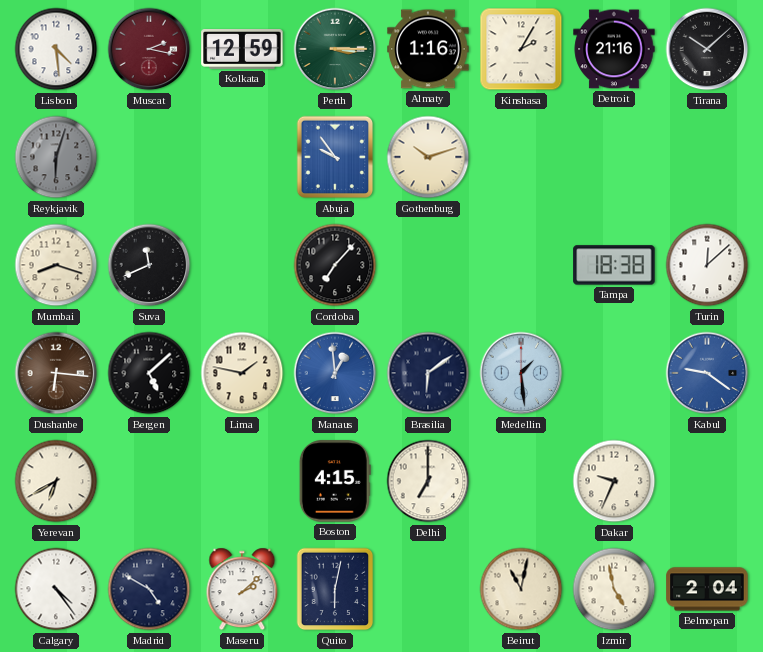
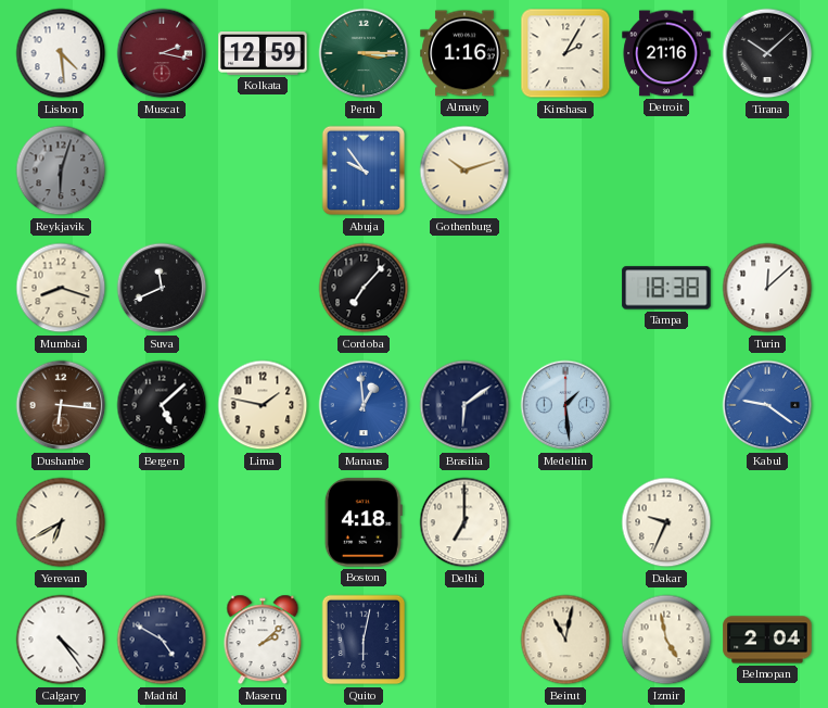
Boston: 4:15 -> 4:18 (364, 522)
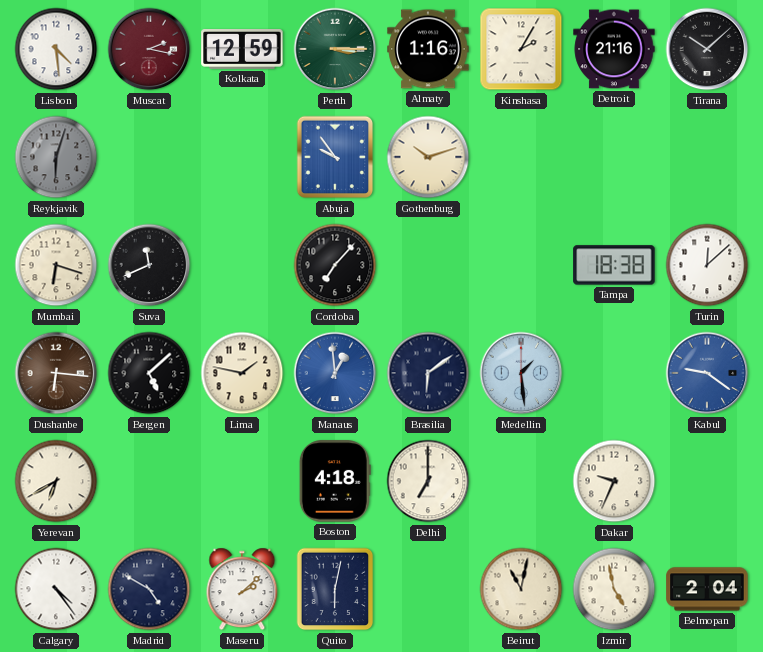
Mumbai: 8:18 -> 6:18 (56, 265)
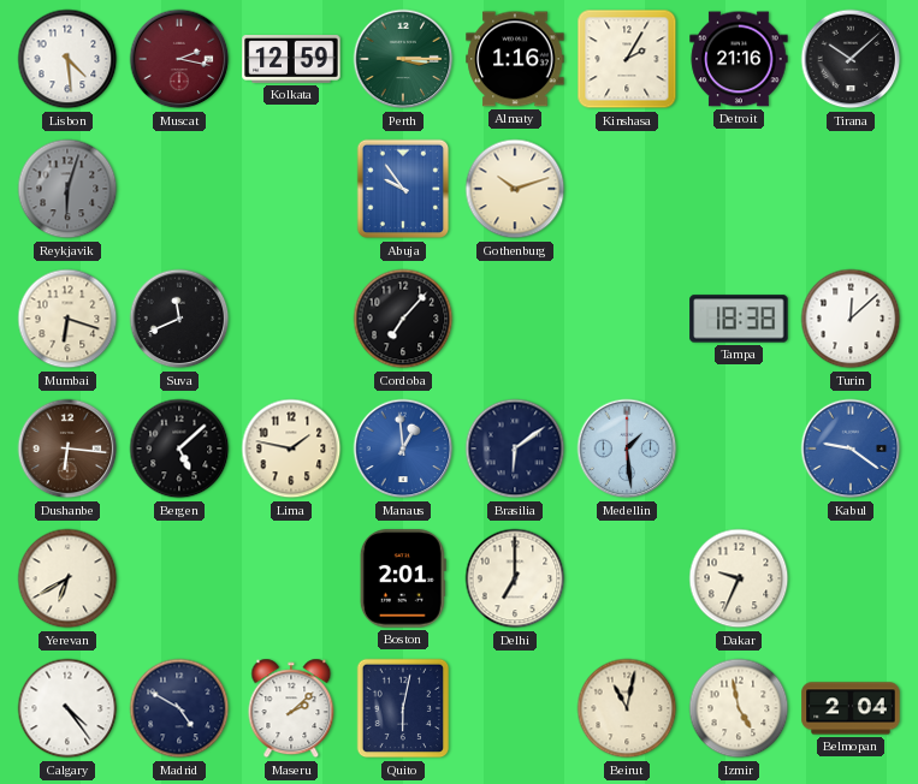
Boston: 4:18 -> 2:01 (403, 578)
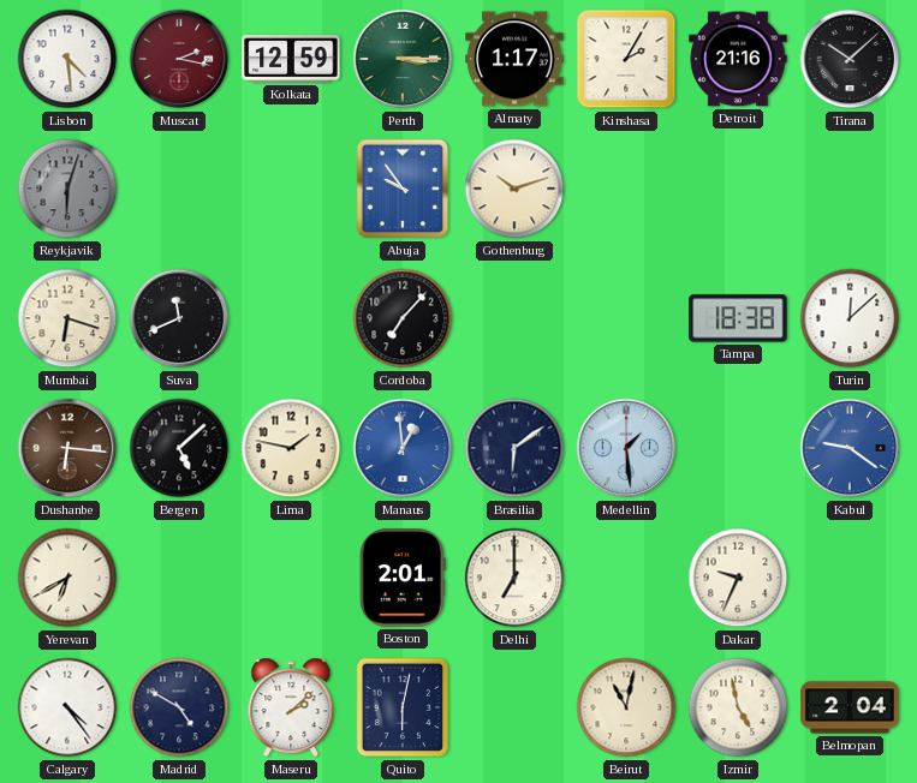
Almaty: 1:16 -> 1:17 (514, 59)
